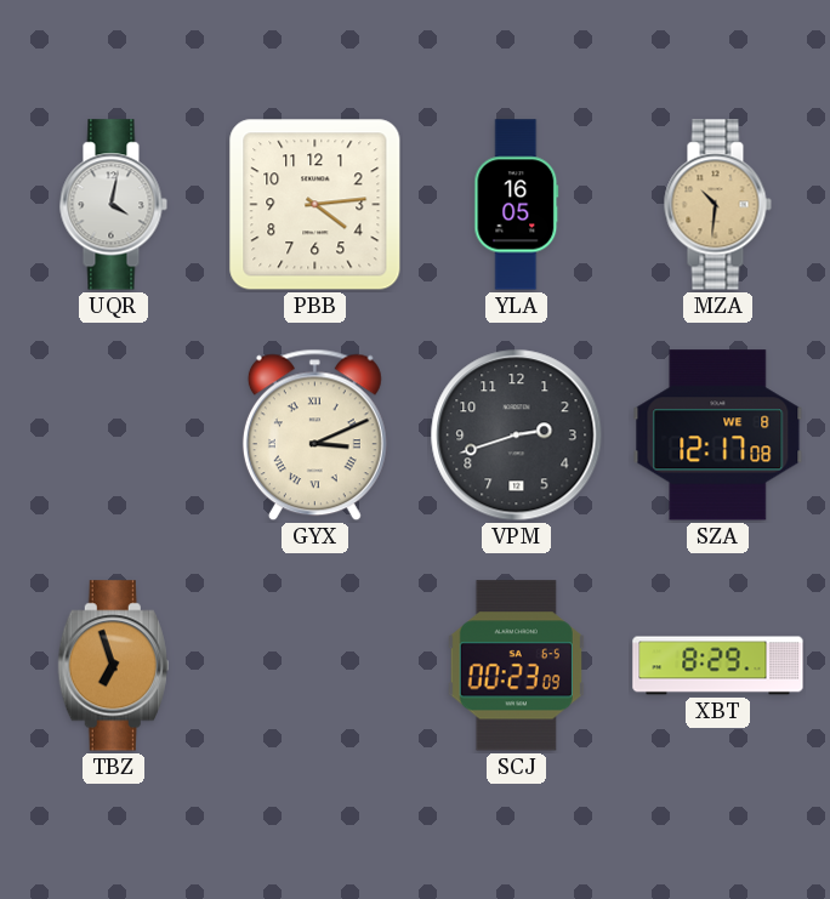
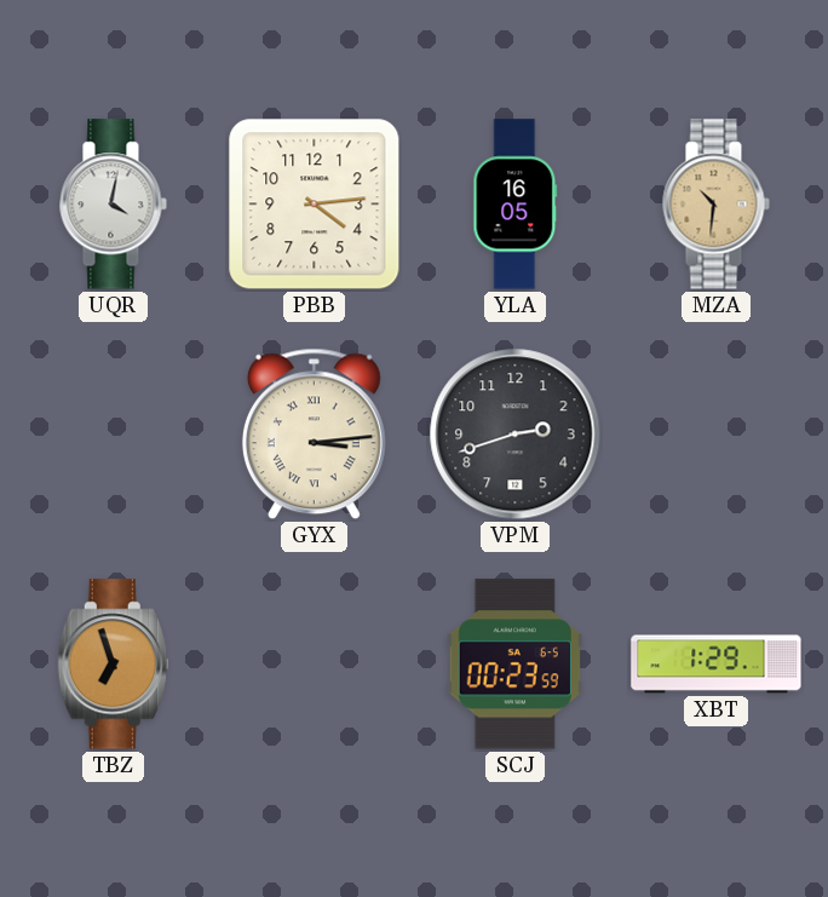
GYX: 3:11 -> 3:14 (314, 435)
SZA: 12:17 -> none (718, 436)
SCJ: 00:23:09 -> 00:23:59 (514, 665)
XBT: 8:29 -> 1:29 (717, 665)
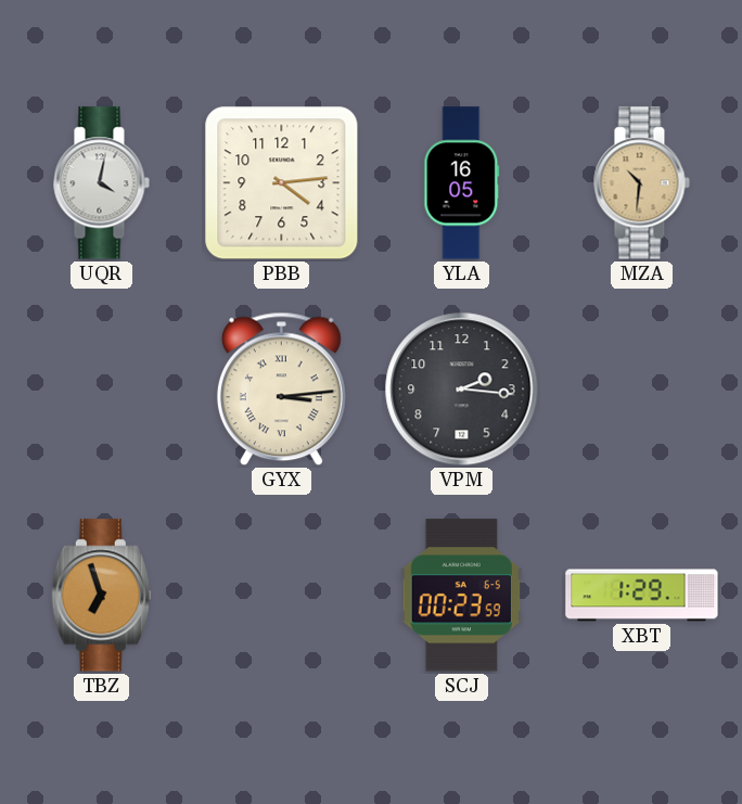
VPM: 2:42 -> 2:16 (462, 390)
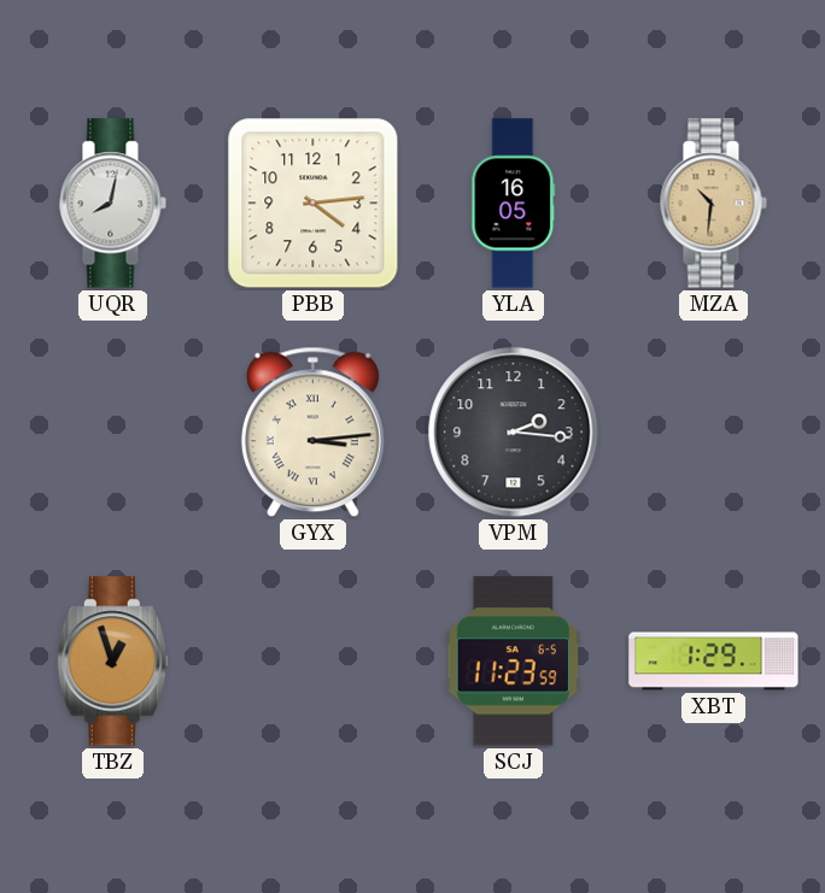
UQR: 4:02 -> 8:02 (112, 204)
TBZ: 6:57 -> 12:57 (112, 662)
SCJ: 00:23 -> 11:23 (513, 662)
